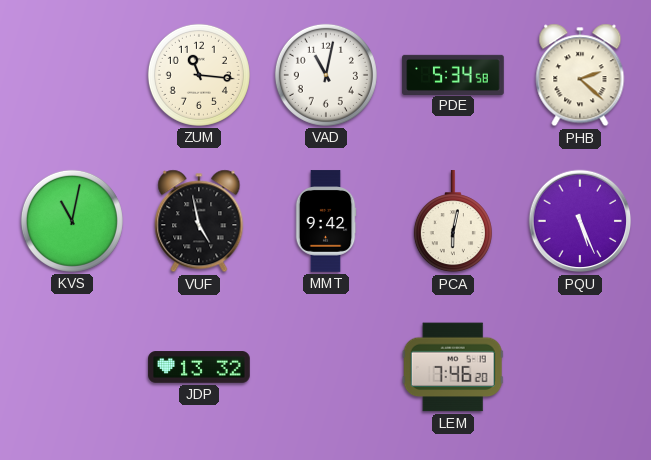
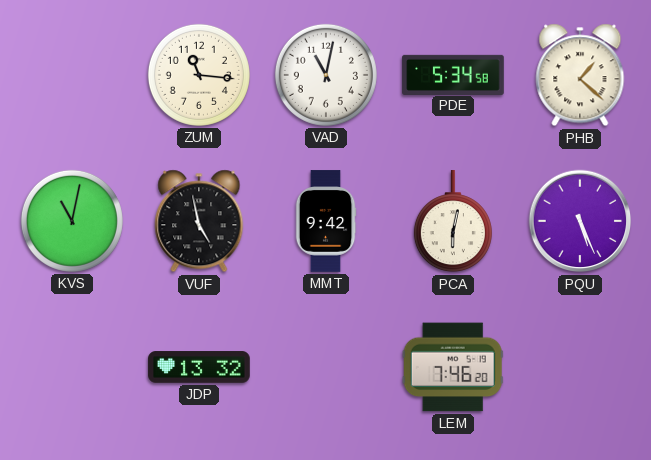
PHB: 2:22 -> 1:22 (580, 75)
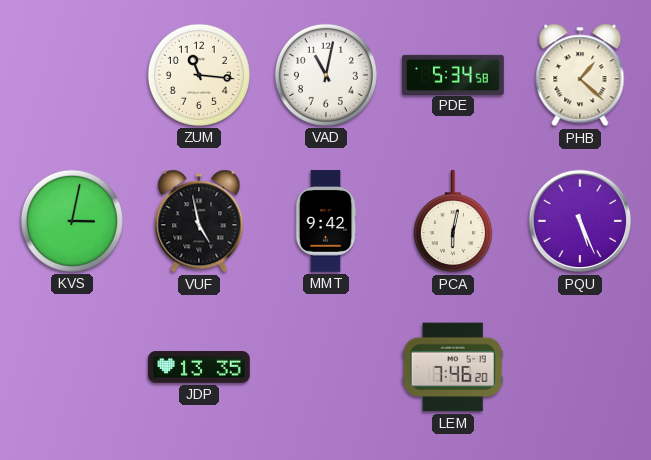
KVS: 11:02 -> 3:02 (72, 221)
JDP: 13:32 -> 13:35 (199, 367)
